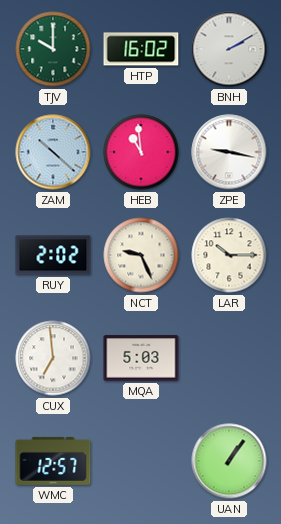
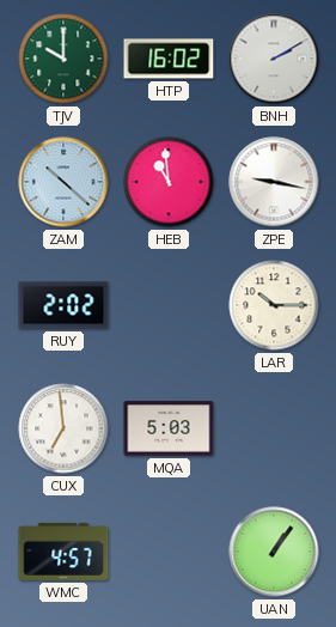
NCT: 9:26 -> none (141, 255)
WMC: 12:57 -> 4:57 (63, 552)
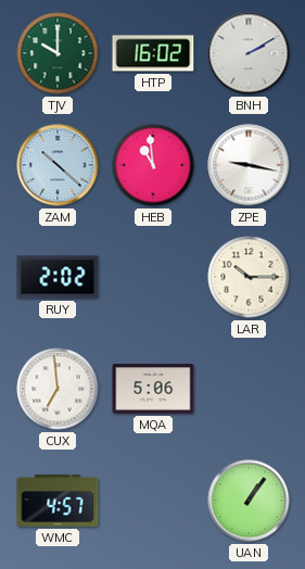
MQA: 5:03 -> 5:06 (153, 389)
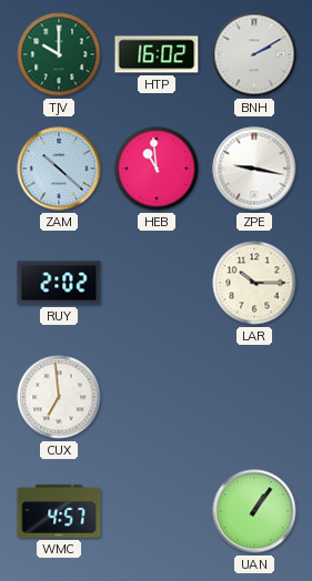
MQA: 5:06 -> none (153, 389)
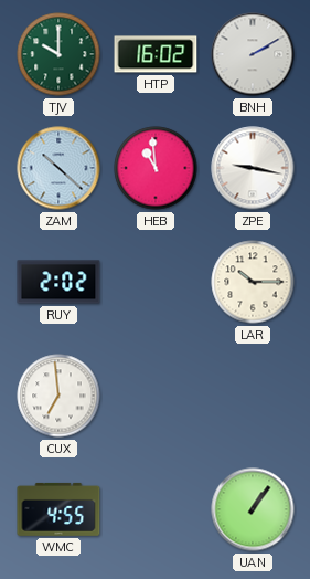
WMC: 4:57 -> 4:55 (58, 509)
